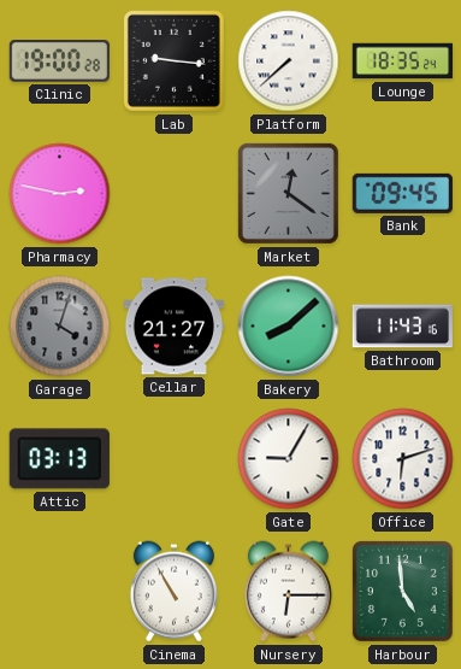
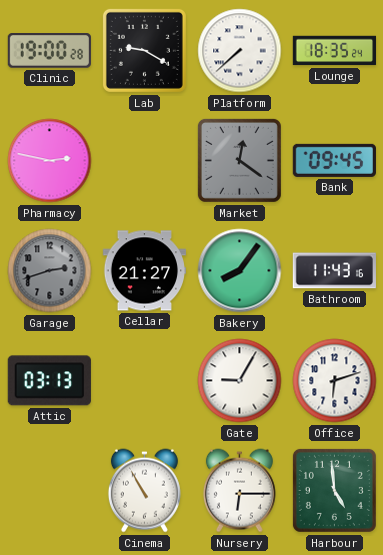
Lab: 9:16 -> 9:20 (144, 50)
Garage: 4:03 -> 2:42 (50, 271)
Bakery: 8:08 -> 8:06 (240, 271)
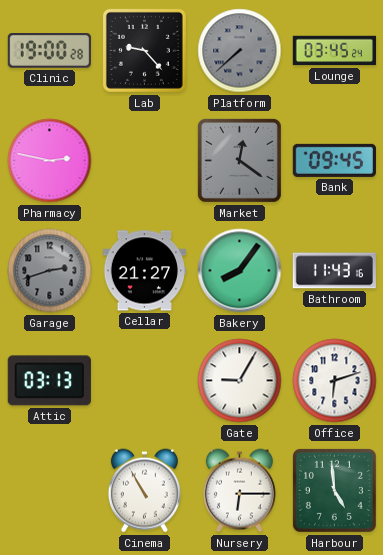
Lab: 9:20 -> 9:23 (144, 50)
Platform dial: white -> grey (240, 51)
Lounge: 18:35 -> 03:45 (335, 51)
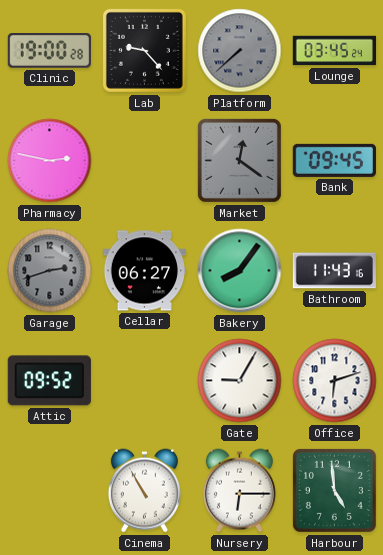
Cellar: 21:27 -> 06:27 (144, 271)
Attic: 03:13 -> 09:52 (49, 381)
